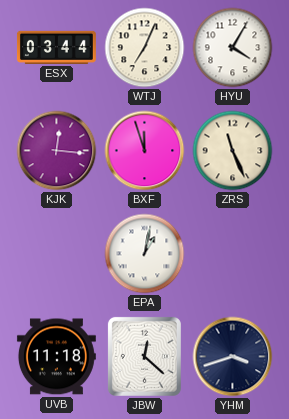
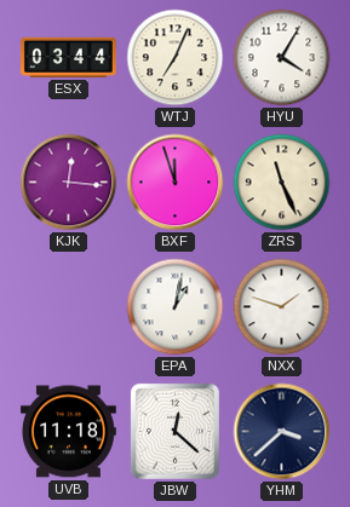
NXX: none -> 1:48 (282, 307)
YHM: 3:42 -> 3:38 (282, 432)
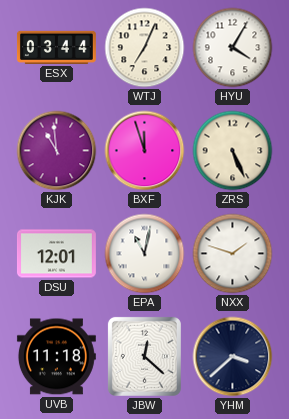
KJK: 12:16 -> 10:59 (57, 151)
ZRS: 11:26 -> 5:26 (233, 151)
DSU: none -> 12:01 (56, 254)
EPA: 1:02 -> 11:02 (145, 254)
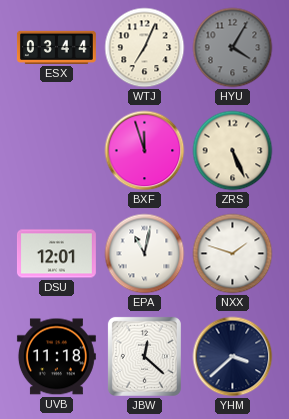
HYU dial: white -> grey (233, 48)
KJK: 10:59 -> none (57, 151)
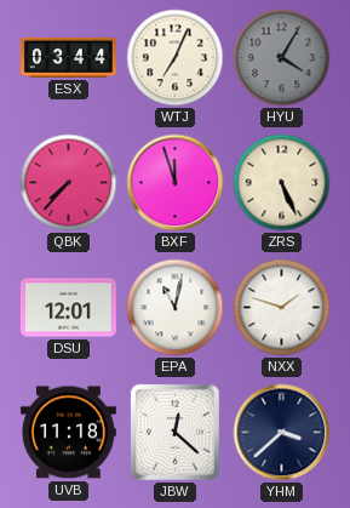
QBK: none -> 7:37 (69, 183)
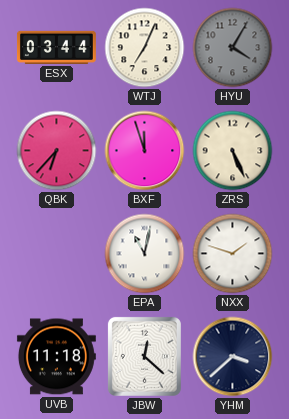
QBK: 7:37 -> 6:37 (57, 151)
DSU: 12:01 -> none (68, 308)
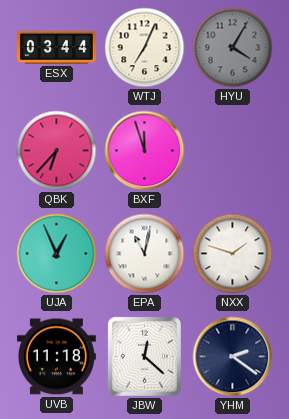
ZRS: 5:26 -> none (233, 151)
UJA: none -> 12:56 (57, 254)
YHM: 3:38 -> 2:21 (233, 357)
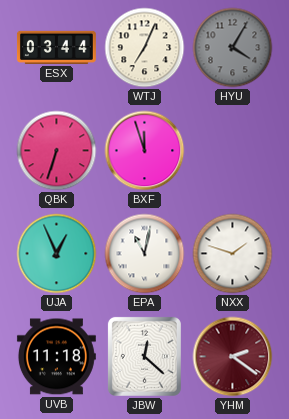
QBK: 6:37 -> 6:33 (57, 151)
YHM dial: navy -> burgundy (233, 357)
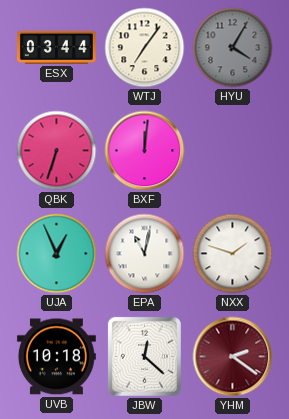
WTJ: 7:04 -> 7:06 (145, 48)
BXF: 11:57 -> 12:01 (145, 151)
UVB: 11:18 -> 10:18 (56, 357)
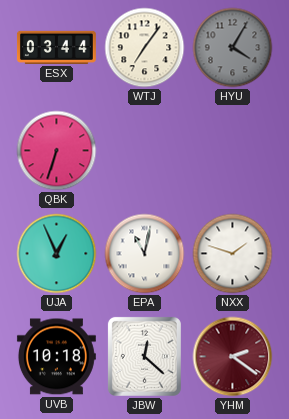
BXF: 12:01 -> none (145, 151)
